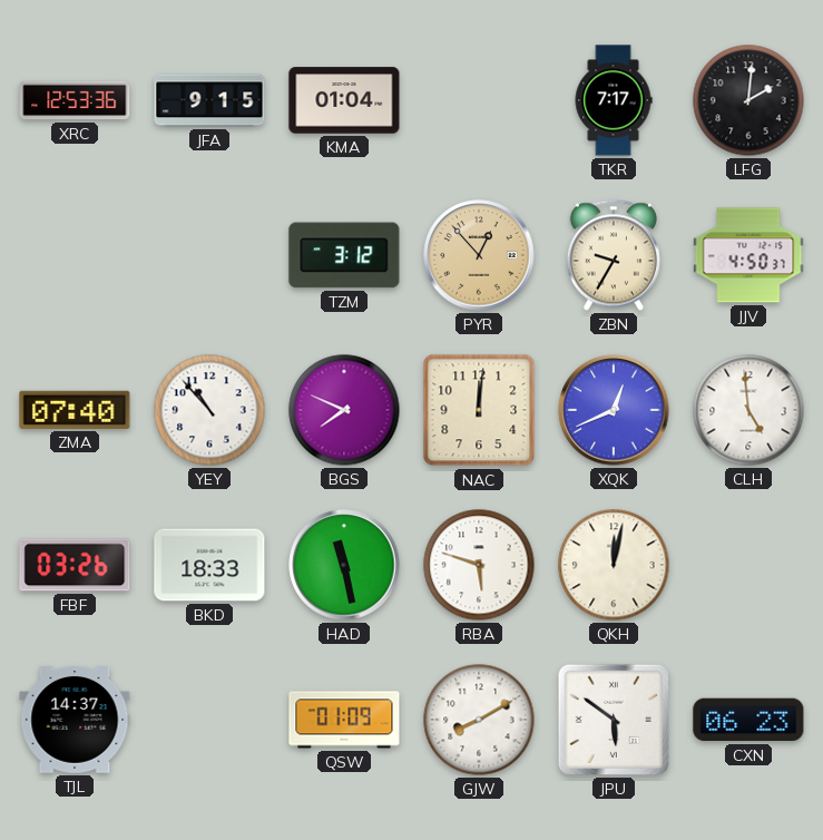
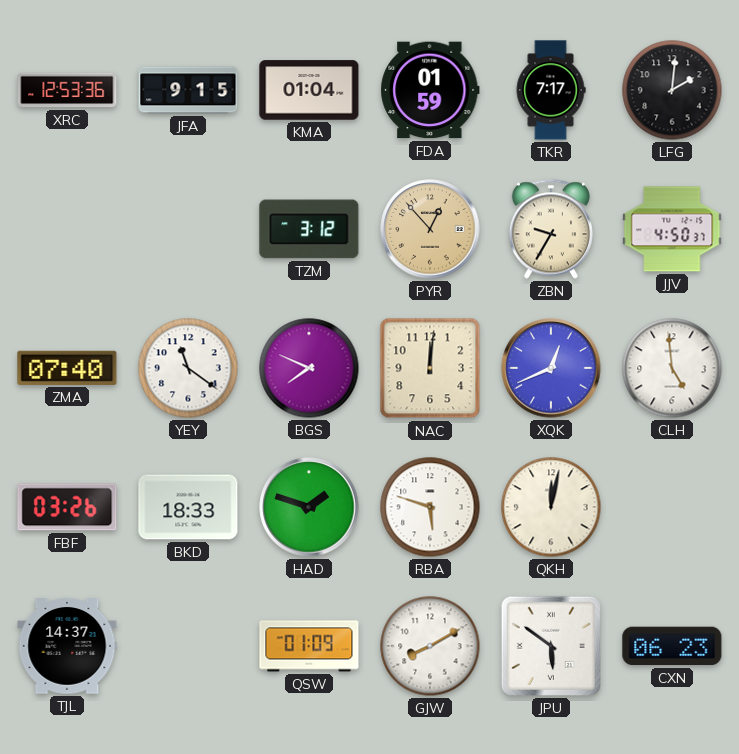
FDA: none -> 01:59 (430, 90)
YEY: 10:53 -> 11:21 (188, 368)
HAD: 11:28 -> 1:48 (309, 507)
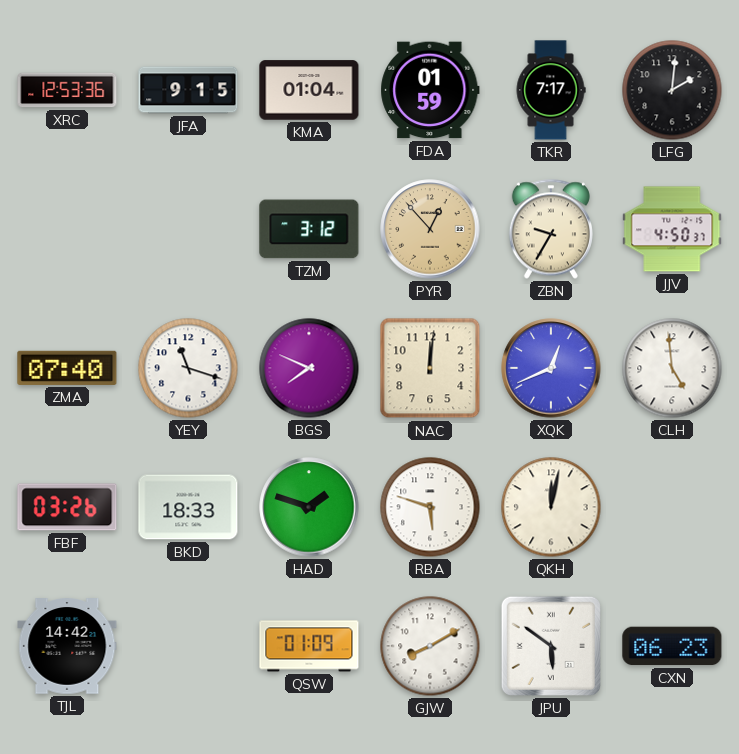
YEY: 11:21 -> 11:18 (188, 368)
TJL: 14:37 -> 14:42 (67, 646)
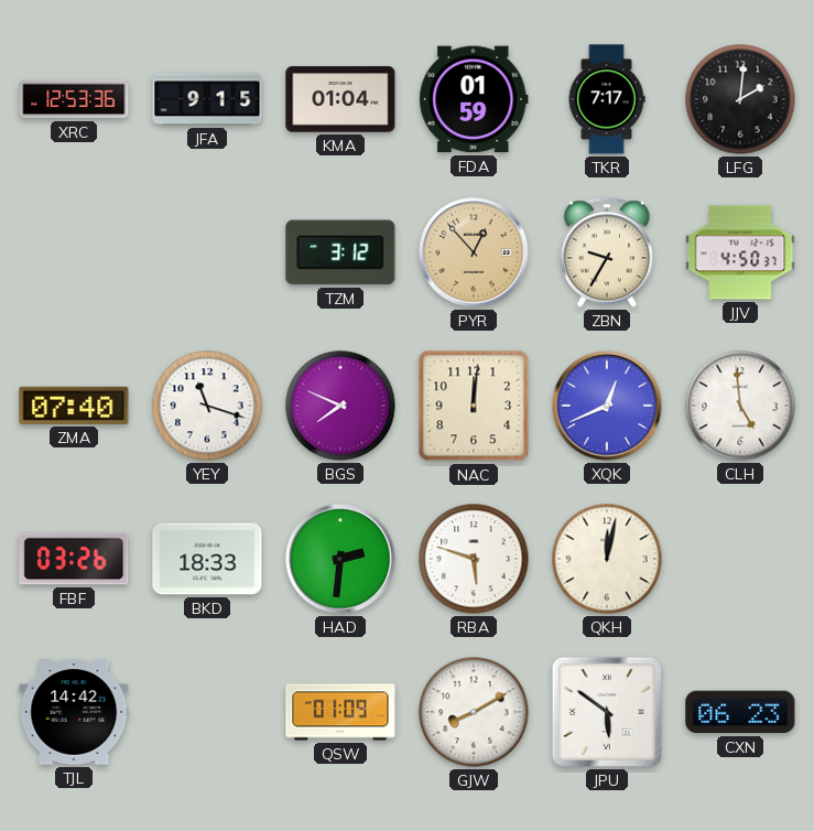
HAD: 1:48 -> 2:31 (340, 559)
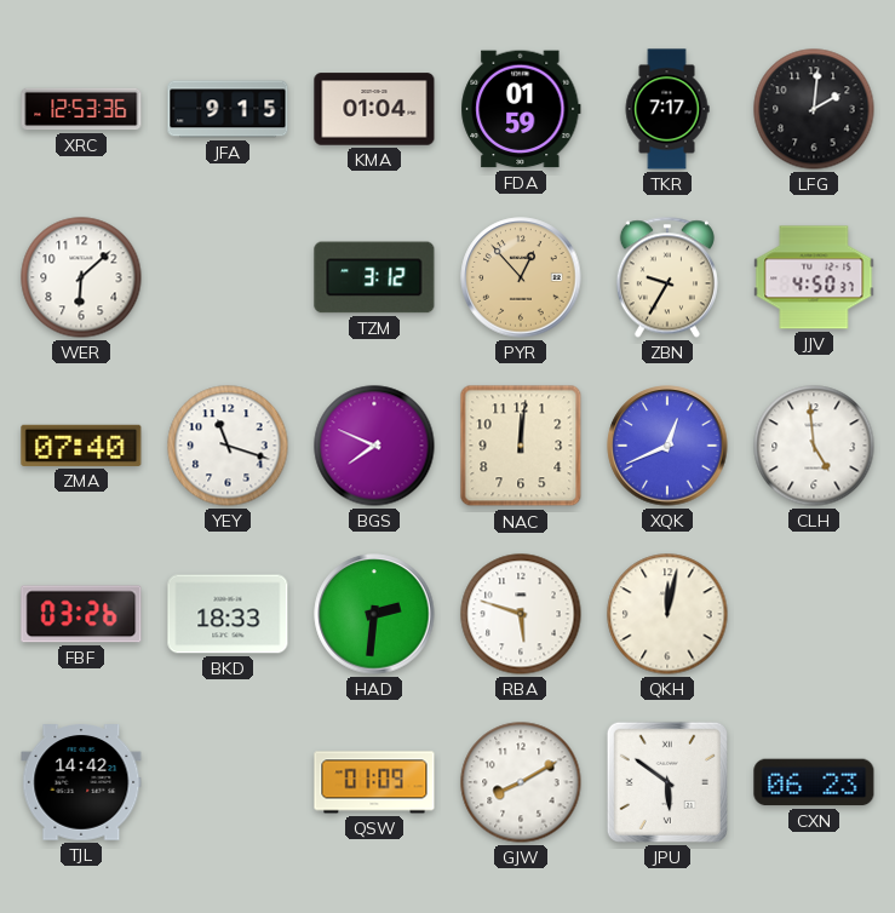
WER: none -> 6:08 (81, 277)
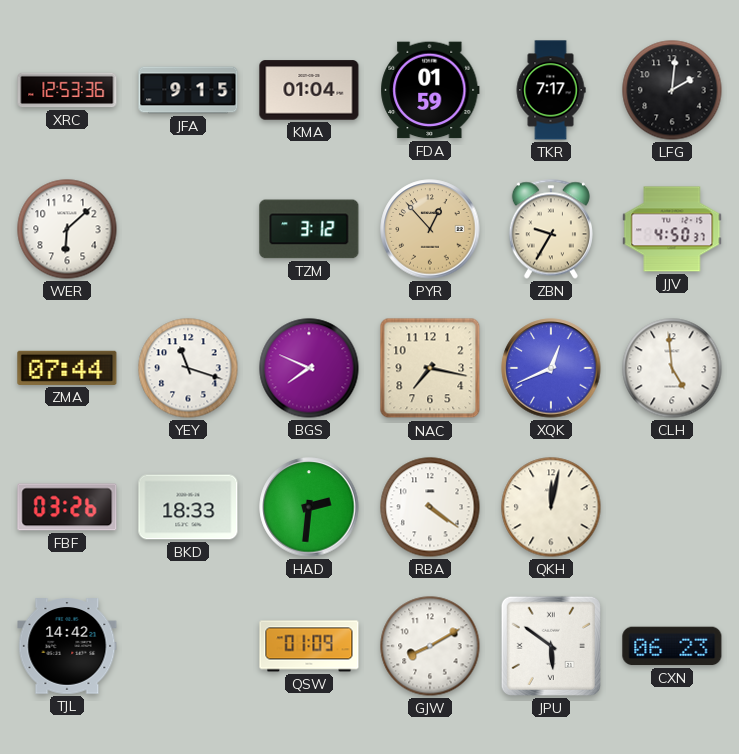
ZMA: 07:40 -> 07:44 (67, 368)
NAC: 12:01 -> 7:17 (430, 368)
RBA: 5:48 -> 4:21 (430, 507)
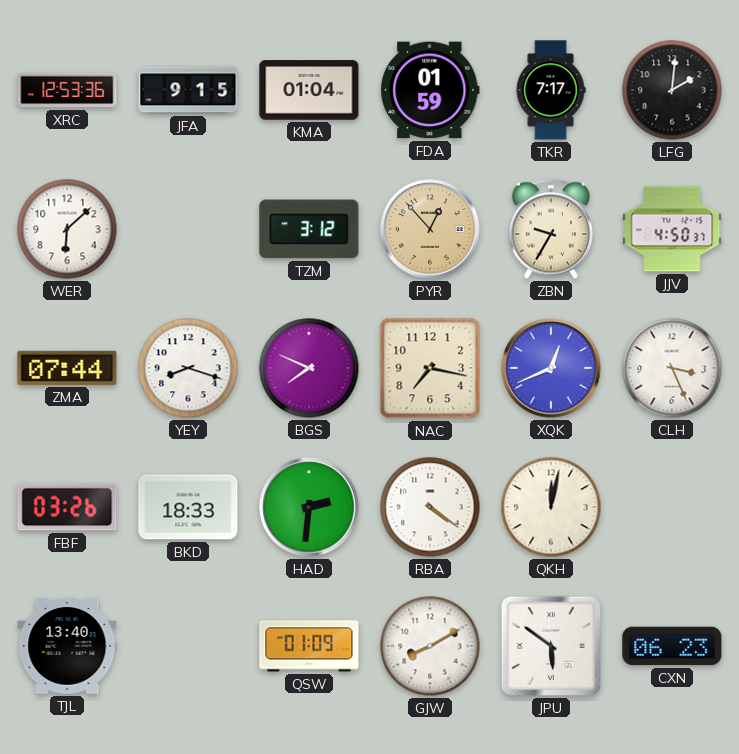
YEY: 11:18 -> 8:18 (188, 368)
CLH: 4:59 -> 3:26 (672, 368)
TJL: 14:42 -> 13:40 (67, 646)
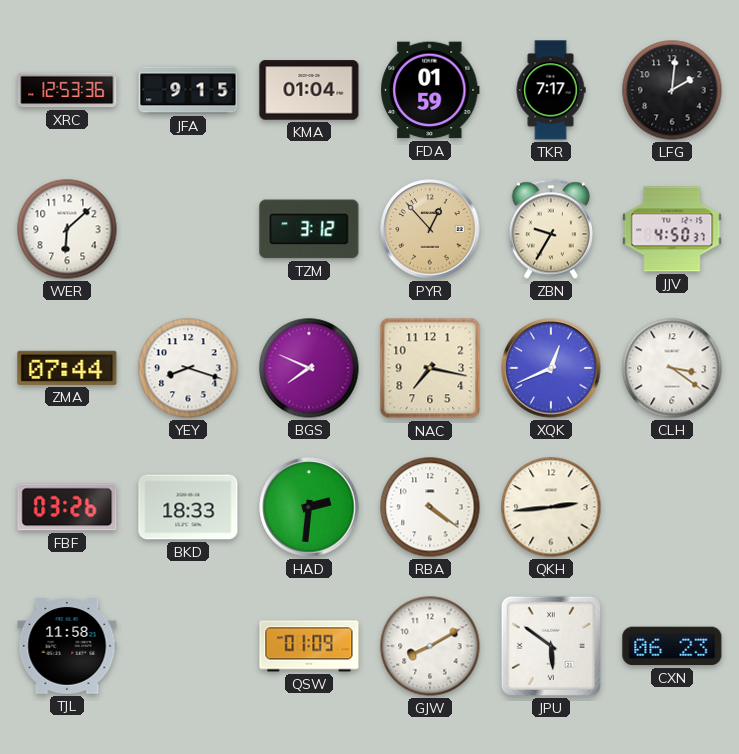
CLH: 3:26 -> 3:21 (672, 368)
QKH: 12:02 -> 2:44 (551, 507)
TJL: 13:40 -> 11:58 (67, 646)
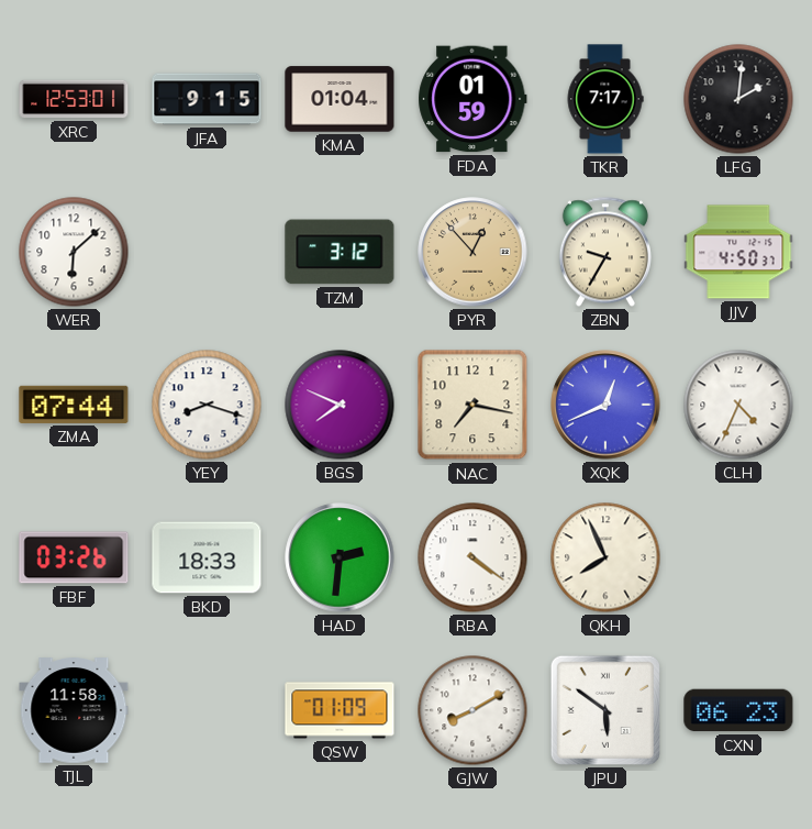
XRC: 12:53:36 -> 12:53:01 (74, 99)
CLH: 3:21 -> 4:34 (738, 405)
QKH: 2:44 -> 7:56 (605, 557)
